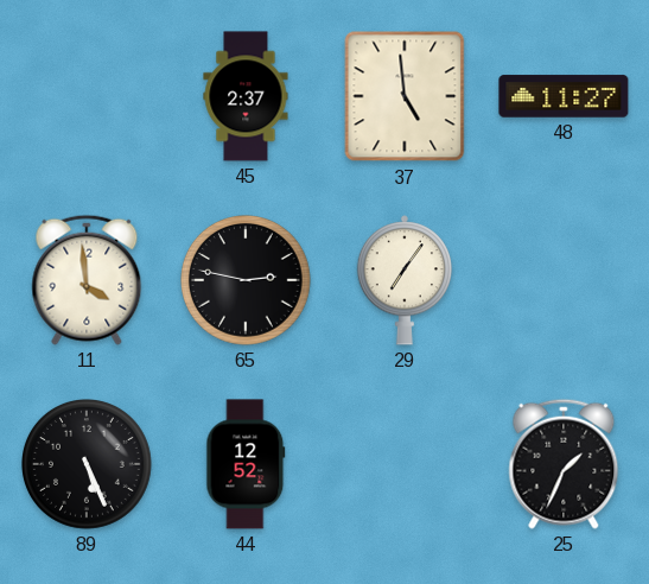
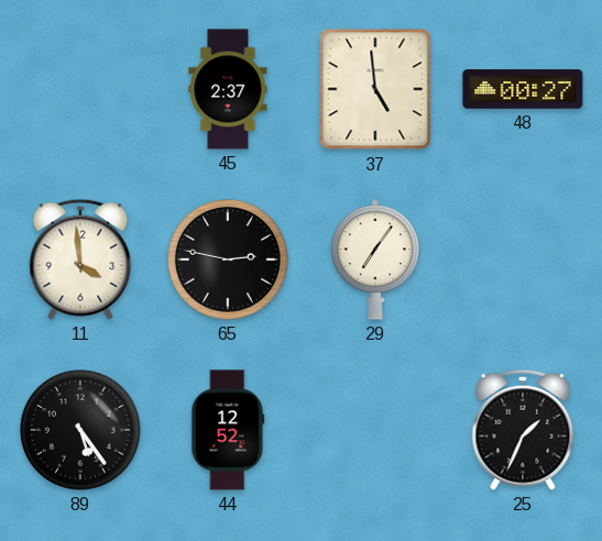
48: 11:27 -> 00:27 (523, 89)
89: 5:26 -> 5:24 (81, 431)
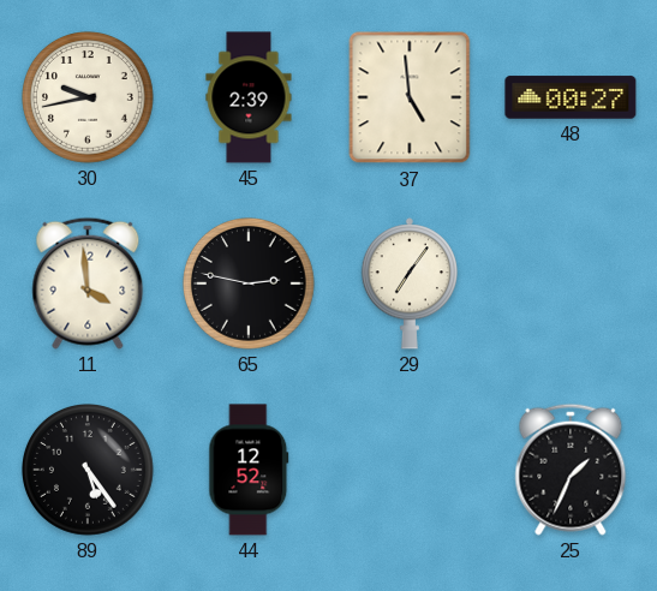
30: none -> 9:43 (89, 98)
45: 2:37 -> 2:39 (249, 97)
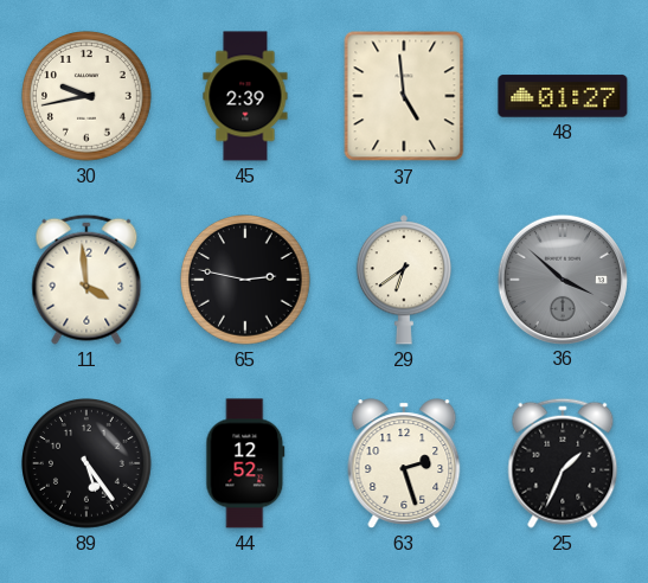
48: 00:27 -> 01:27 (563, 96)
29: 7:06 -> 6:39 (403, 280)
36: none -> 3:52 (562, 278)
63: none -> 2:27 (404, 463)
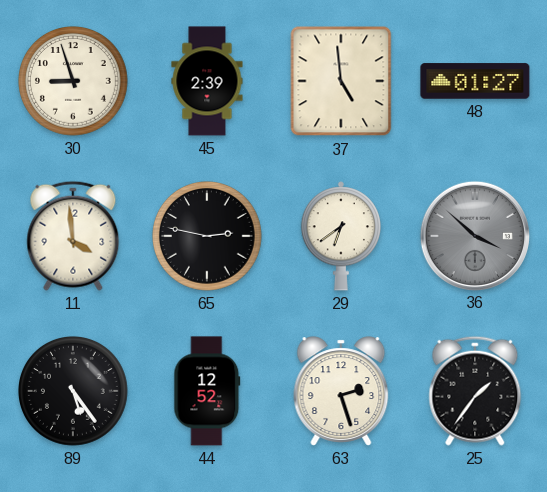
30: 9:43 -> 8:57 (74, 82)
25: 1:34 -> 1:36 (475, 391)
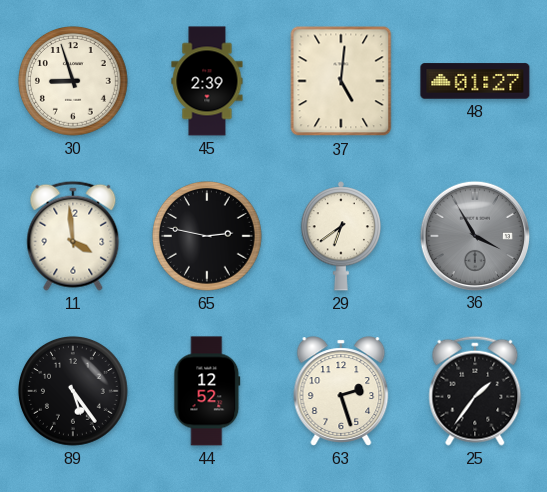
37: 4:59 -> 5:01 (341, 81)
36: 3:52 -> 3:55 (474, 235)
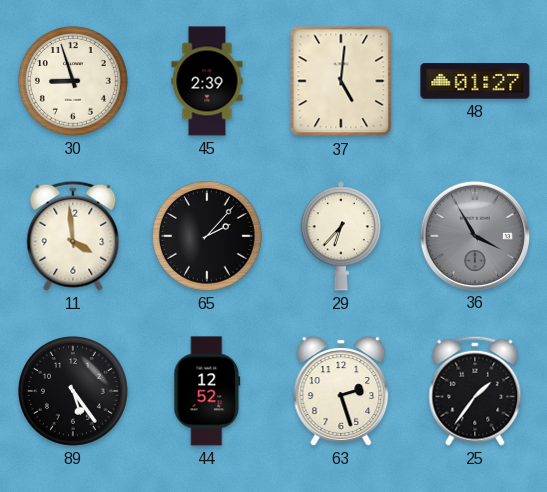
65: 2:47 -> 2:07 (208, 237)
29: 6:39 -> 6:37 (340, 236)
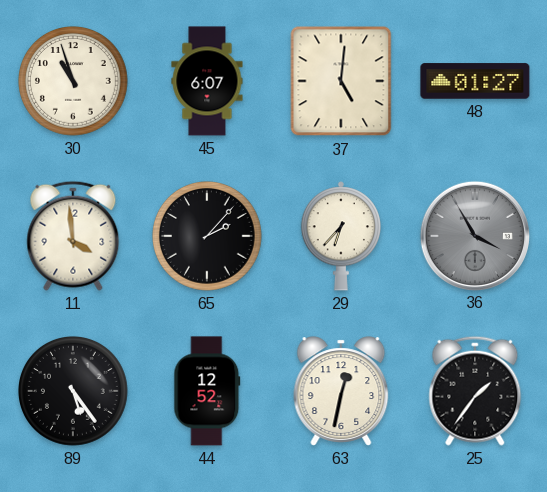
30: 8:57 -> 10:57 (74, 82)
45: 2:39 -> 6:07 (207, 81)
63: 2:27 -> 12:32 (341, 391)
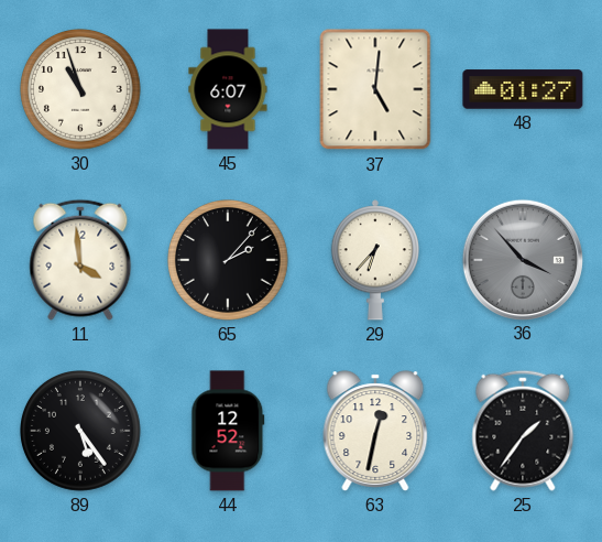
36: 3:55 -> 3:53 (522, 259)
